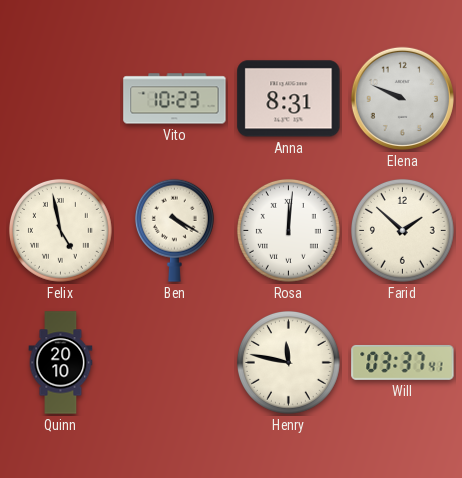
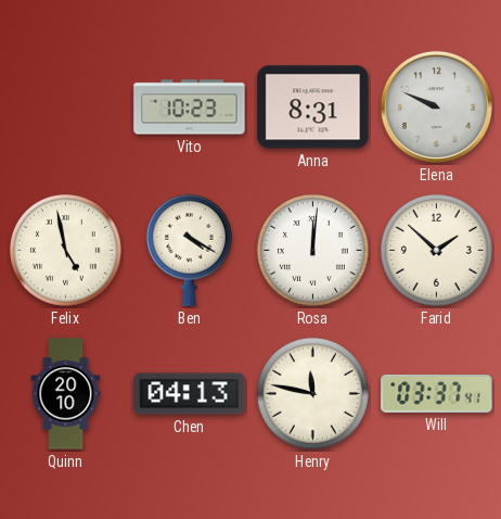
Chen: none -> 04:13 (190, 394)
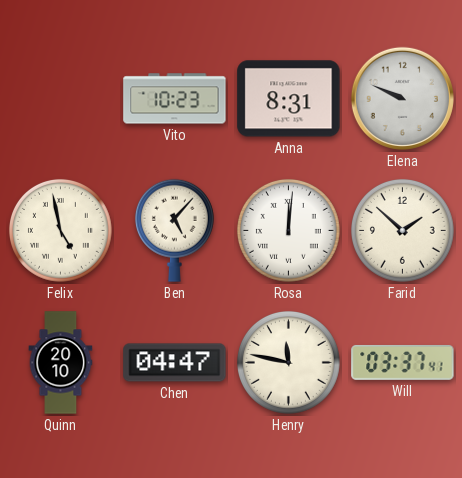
Ben: 4:20 -> 5:07 (174, 230)
Chen: 04:13 -> 04:47 (175, 363)
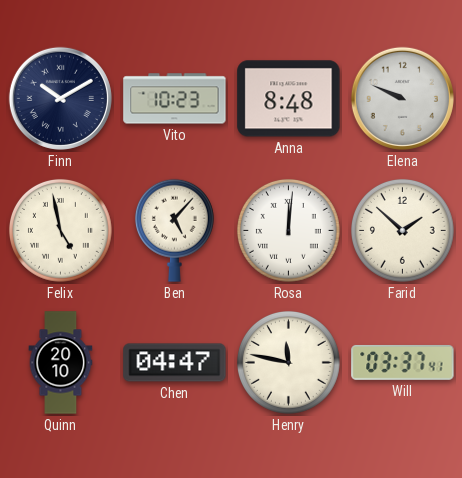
Finn: none -> 10:10 (60, 98)
Anna: 8:31 -> 8:48 (289, 99)
